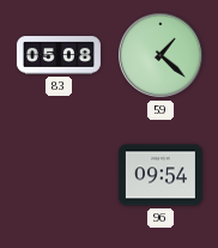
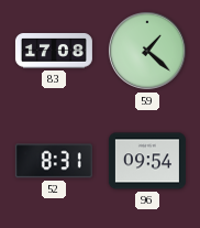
83: 05:08 -> 17:08 (54, 51)
52: none -> 8:31 (54, 161)
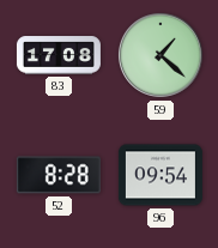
52: 8:31 -> 8:28 (59, 175)
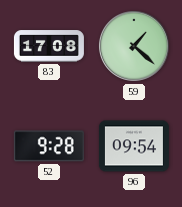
52: 8:28 -> 9:28 (49, 146)
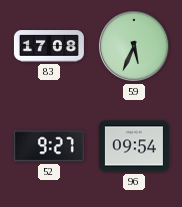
59: 1:22 -> 5:34 (134, 46)
52: 9:28 -> 9:27 (49, 146)
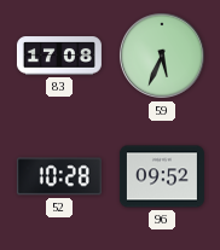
52: 9:27 -> 10:28 (59, 176)
96: 09:54 -> 09:52 (162, 176)
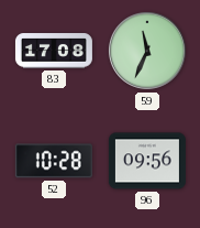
59: 5:34 -> 11:34 (147, 51)
96: 09:52 -> 09:56 (147, 161)
